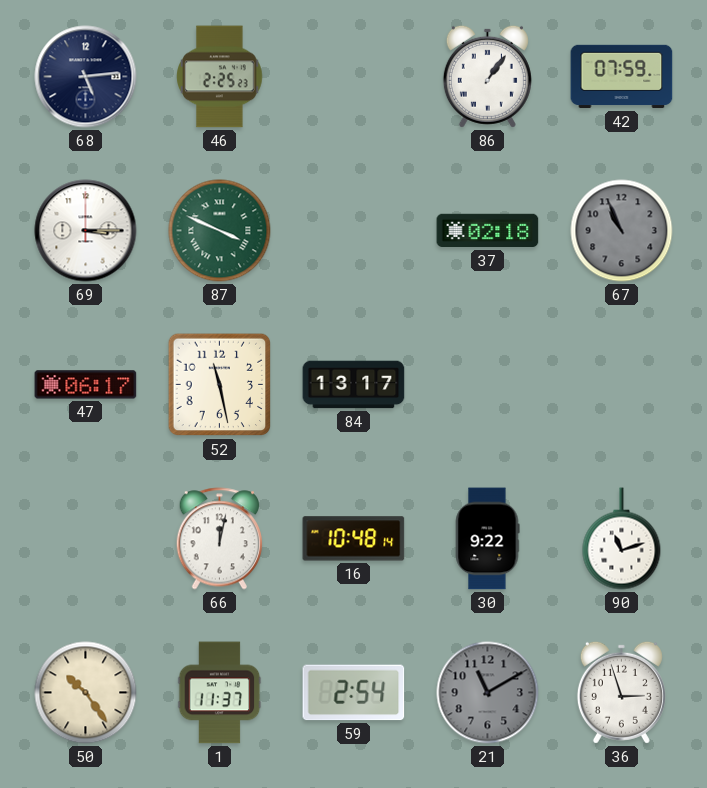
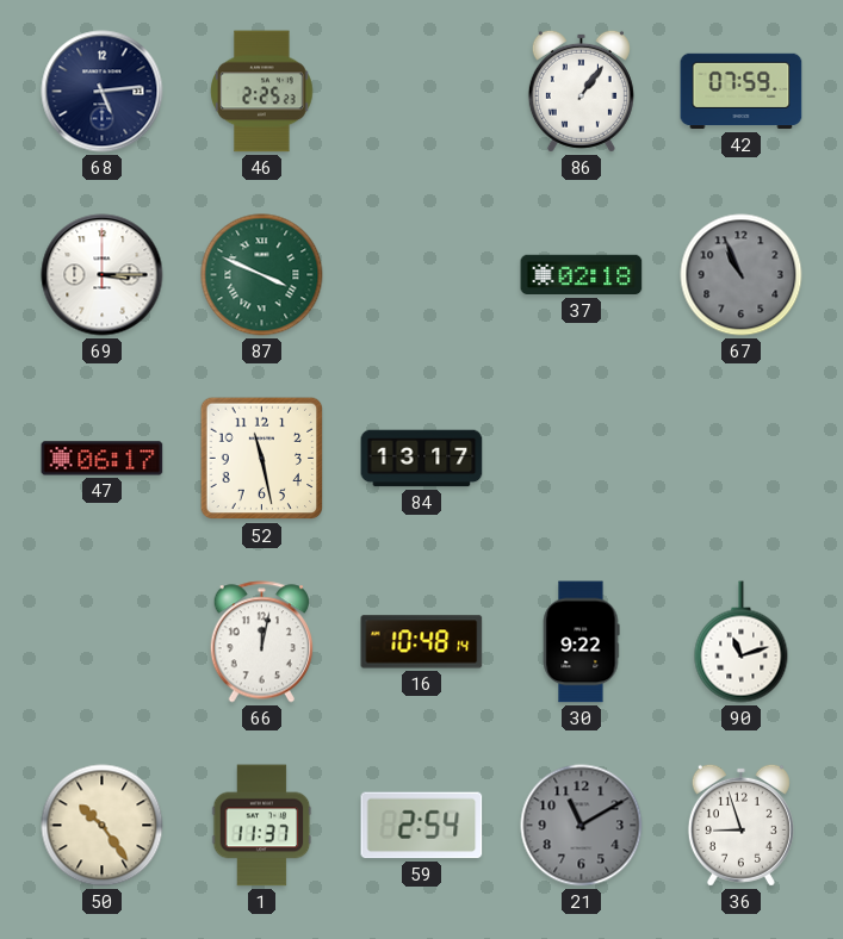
36: 2:57 -> 8:57 (740, 825)
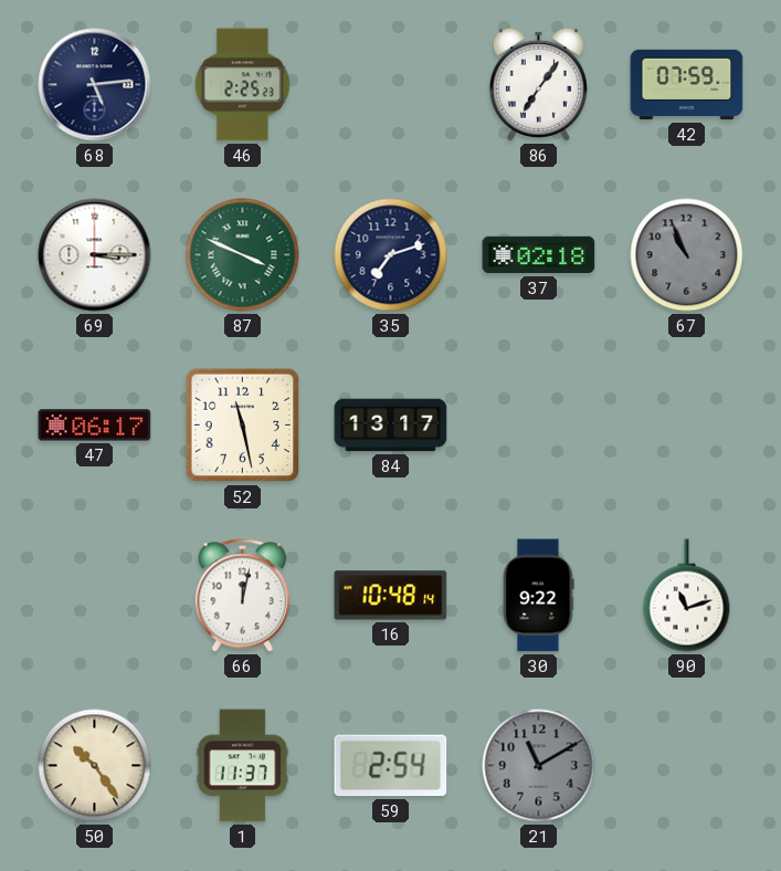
86: 1:06 -> 7:06 (538, 84)
35: none -> 7:12 (391, 255)
36: 8:57 -> none (740, 825)
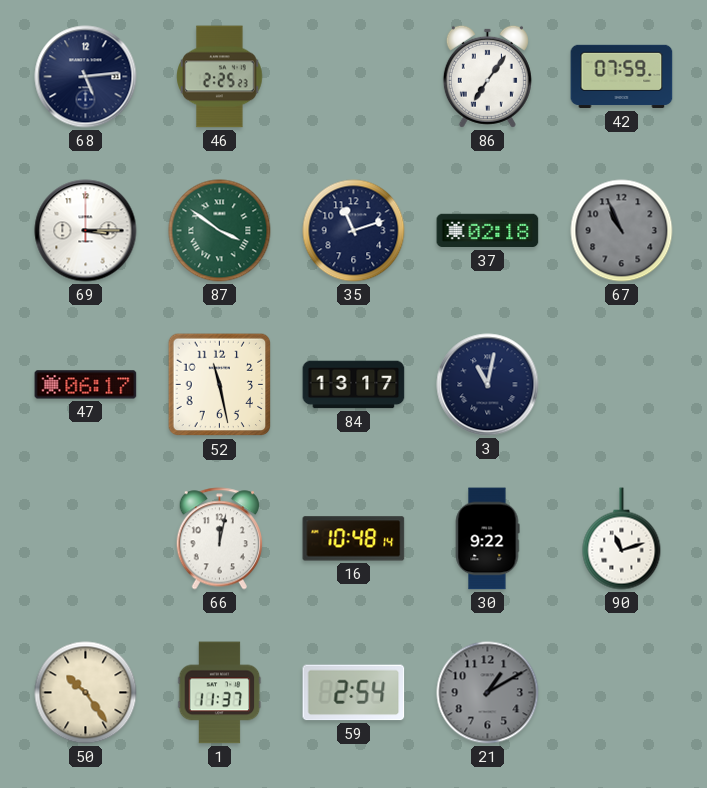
87: 3:49 -> 3:51 (220, 231)
35: 7:12 -> 11:12 (354, 231)
3: none -> 11:02 (488, 385)
21: 11:10 -> 1:10 (488, 693)
